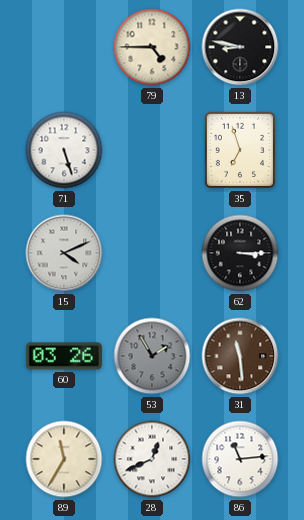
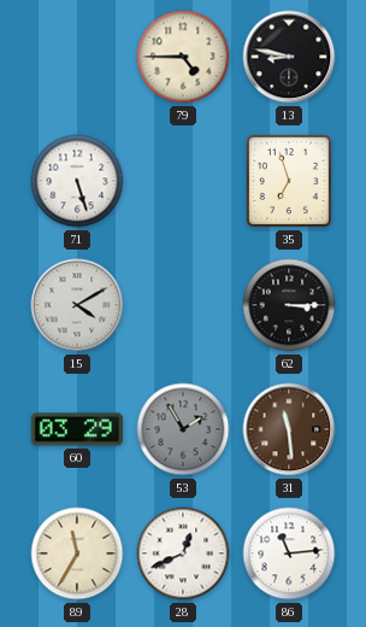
15: 4:11 -> 4:10 (77, 305)
60: 03:26 -> 03:29 (77, 429)
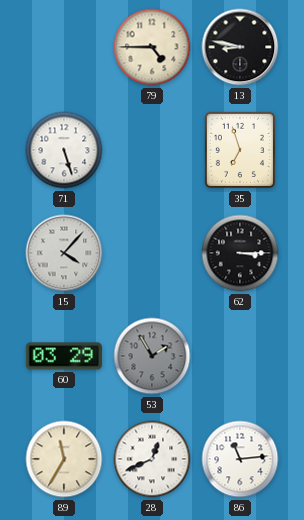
15: 4:10 -> 4:07 (64, 253)
31: 11:29 -> none (289, 429)
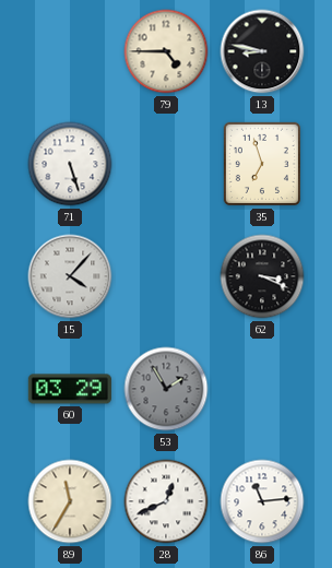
62: 3:15 -> 3:19 (262, 276)
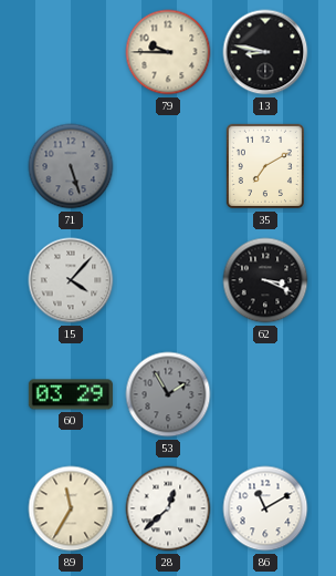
79: 4:45 -> 9:45 (168, 52)
71 dial: white -> grey (71, 166)
35: 6:57 -> 7:10 (265, 166)
28: 12:41 -> 12:38 (168, 508)
86: 11:14 -> 11:10 (265, 508)
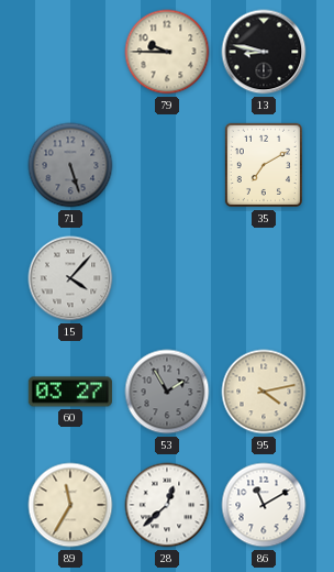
62: 3:19 -> none (265, 280)
60: 03:29 -> 03:27 (70, 392)
95: none -> 4:13 (264, 392)
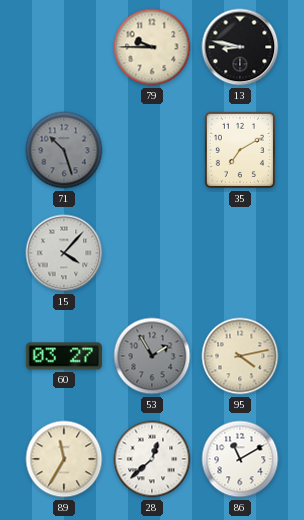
71: 5:27 -> 10:27 (64, 150)
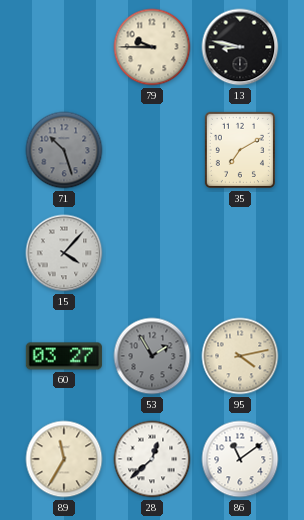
86: 11:10 -> 11:09 (240, 459)
